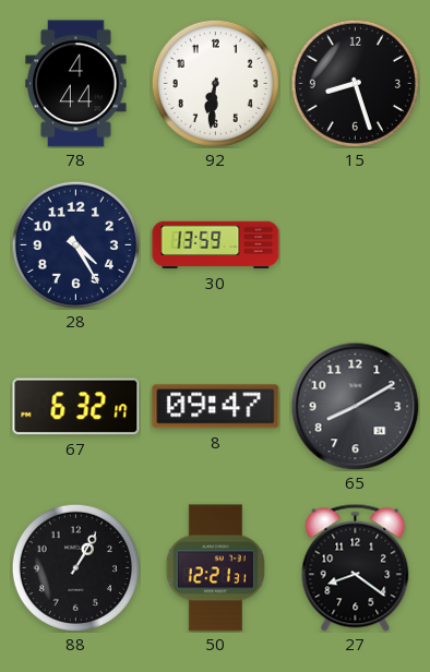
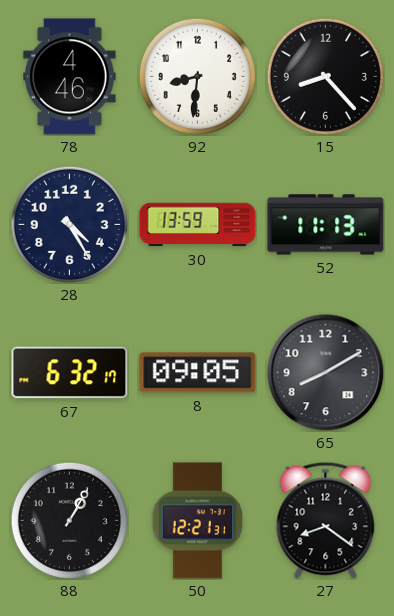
78: 4:44 -> 4:46 (70, 77)
92: 6:31 -> 8:31 (197, 76)
15: 8:27 -> 8:23 (325, 76)
52: none -> 11:13 (326, 225)
8: 09:47 -> 09:05 (198, 373)
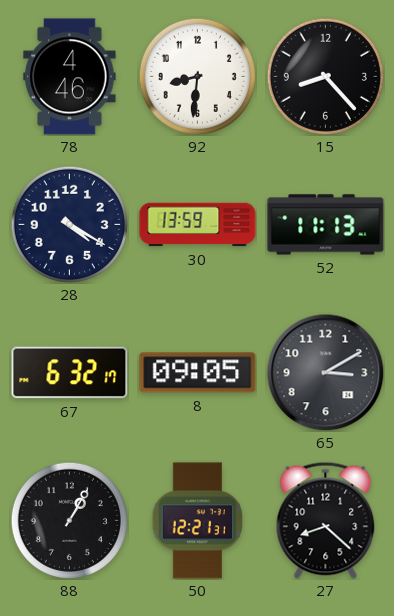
28: 4:25 -> 4:20 (69, 224)
65: 8:10 -> 3:10 (325, 372)
27: 8:21 -> 8:22 (326, 520)
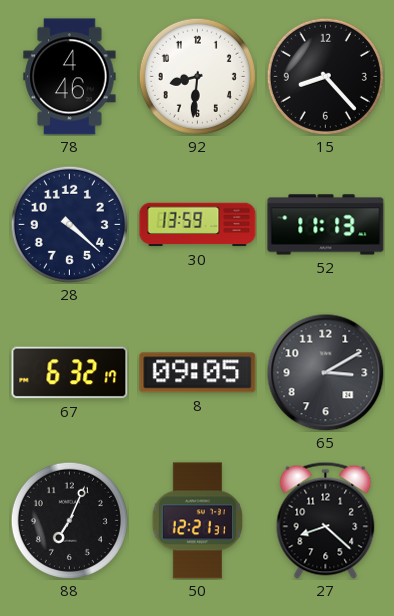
28: 4:20 -> 4:22 (69, 224)
88: 1:05 -> 7:04 (69, 520)
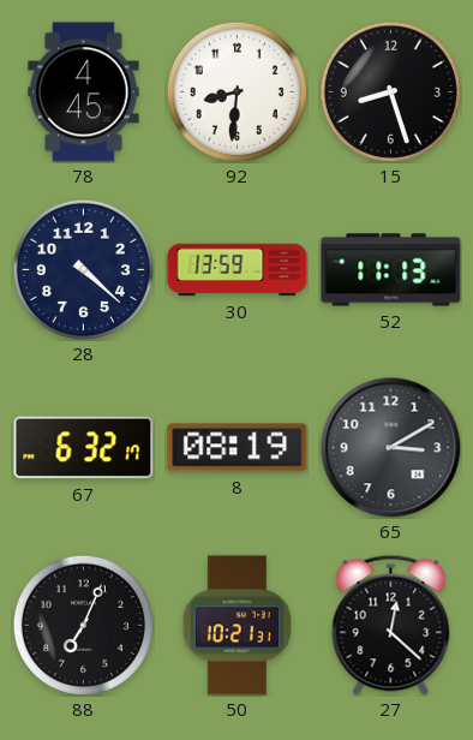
78: 4:46 -> 4:45 (84, 92)
15: 8:23 -> 8:27 (390, 91)
8: 09:05 -> 08:19 (238, 448)
50: 12:21 -> 10:21 (237, 626)
27: 8:22 -> 12:22 (391, 625)
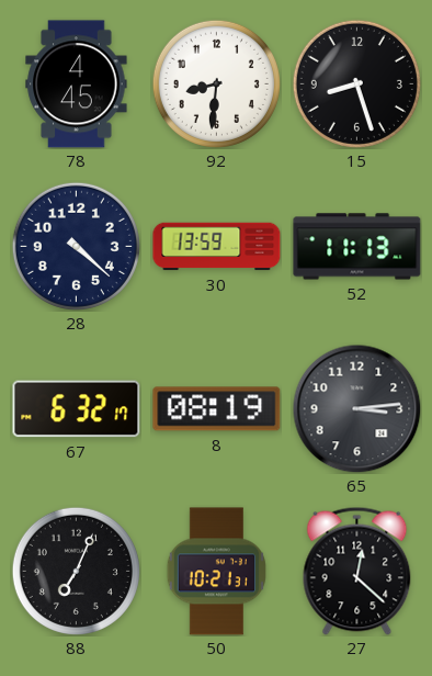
65: 3:10 -> 3:14 (356, 408)
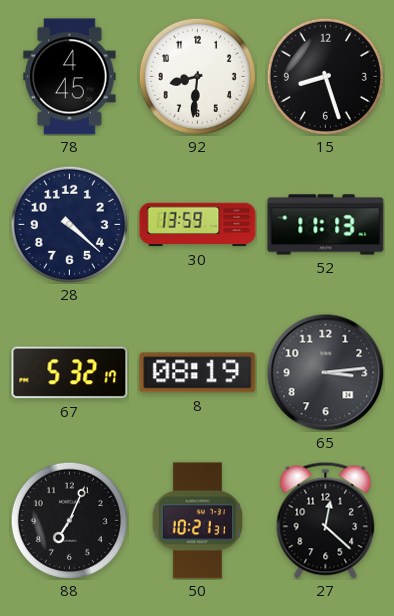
67: 6:32 -> 5:32 (70, 373)
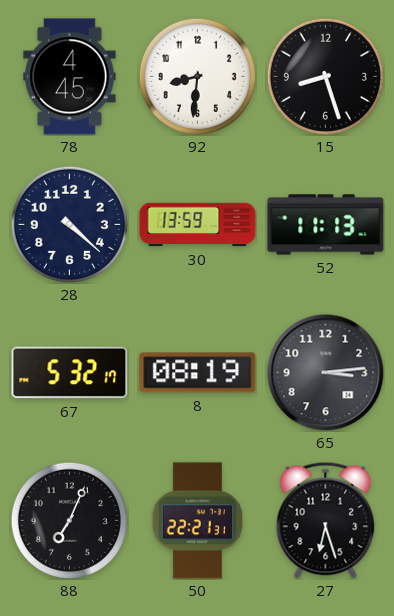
50: 10:21 -> 22:21 (197, 521)
27: 12:22 -> 6:27 (326, 520)
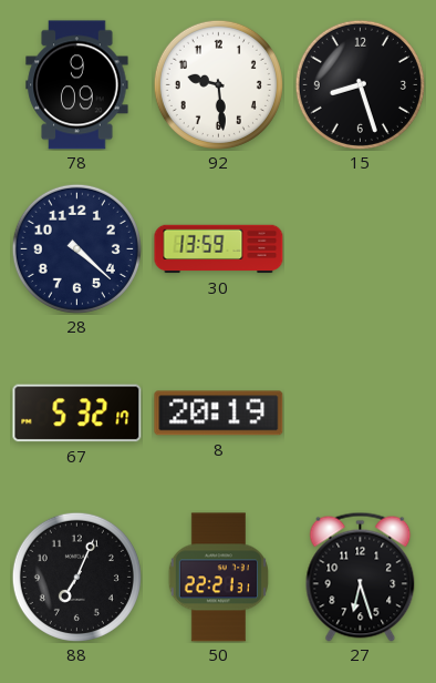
78: 4:45 -> 9:09 (77, 85)
92: 8:31 -> 9:29 (218, 84)
52: 11:13 -> none (326, 225)
8: 08:19 -> 20:19 (219, 414)
65: 3:14 -> none (325, 372)
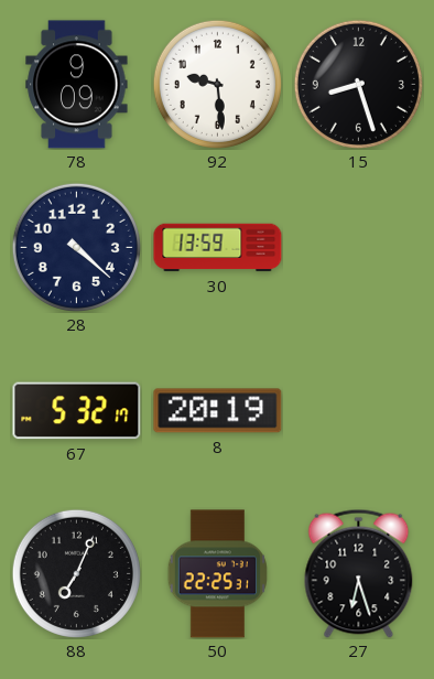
50: 22:21 -> 22:25 (217, 574)
